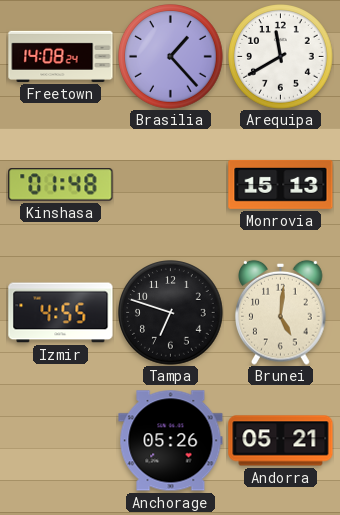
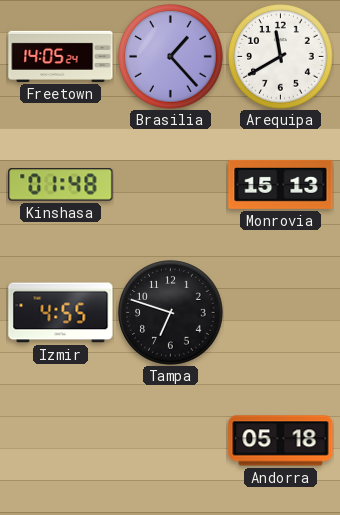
Freetown: 14:08 -> 14:05 (61, 56)
Brunei: 5:01 -> none (281, 312)
Anchorage: 05:26 -> none (171, 441)
Andorra: 05:21 -> 05:18 (281, 441)
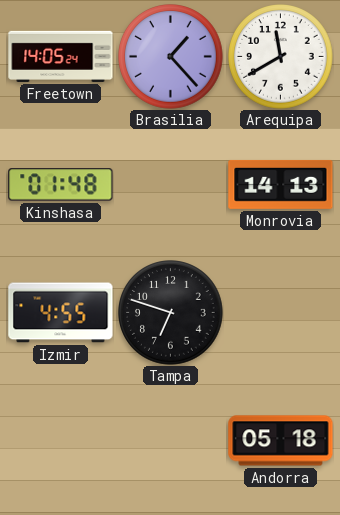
Monrovia: 15:13 -> 14:13 (281, 184)
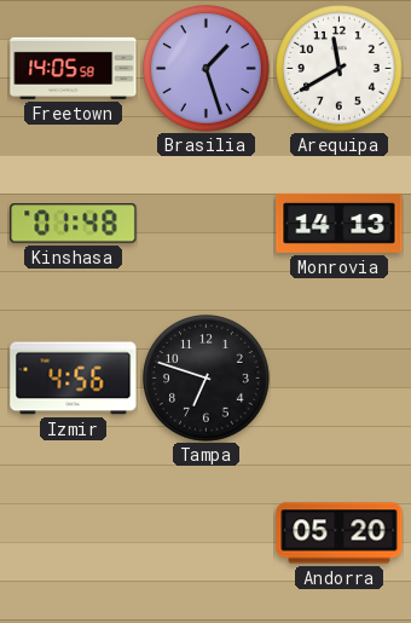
Freetown: 14:05:24 -> 14:05:58 (74, 68)
Brasilia: 1:23 -> 1:27 (207, 69)
Izmir: 4:55 -> 4:56 (74, 379)
Andorra: 05:18 -> 05:20 (340, 533)
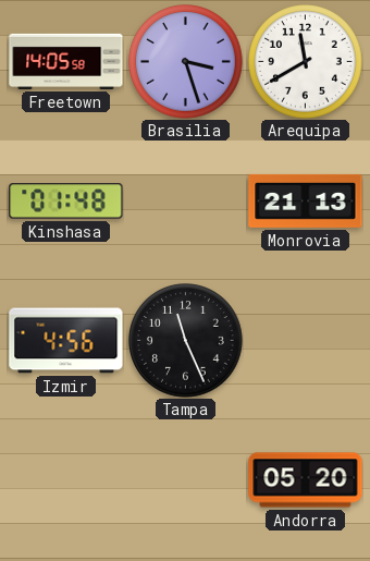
Brasilia: 1:27 -> 3:27 (186, 62)
Monrovia: 14:13 -> 21:13 (306, 200)
Tampa: 6:48 -> 11:26 (186, 341)
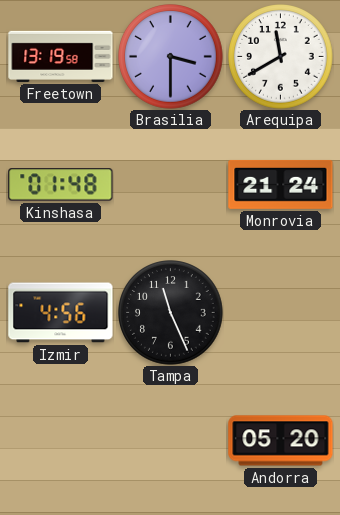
Freetown: 14:05 -> 13:19 (61, 56)
Brasilia: 3:27 -> 3:30 (171, 57)
Monrovia: 21:13 -> 21:24 (281, 184)
